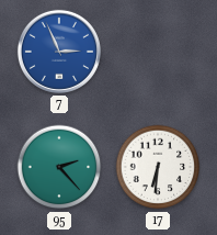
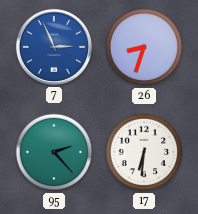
26: none -> 8:33 (144, 47)
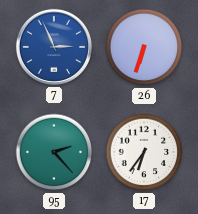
26: 8:33 -> 6:33 (144, 47)
17: 6:31 -> 6:36 (144, 152)
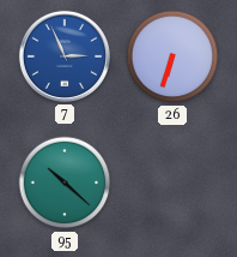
95: 2:23 -> 10:22 (65, 183)
17: 6:36 -> none (144, 152)
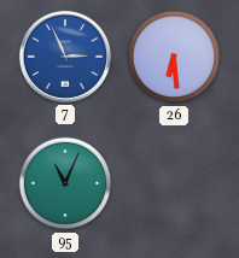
26: 6:33 -> 6:29 (174, 57)
95: 10:22 -> 11:04 (65, 183)
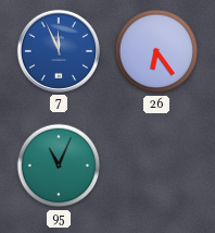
7: 2:56 -> 11:56 (59, 51)
26: 6:29 -> 6:24 (156, 51)
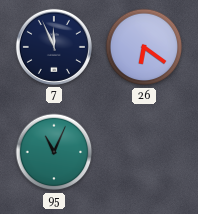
7 dial: blue -> navy (54, 47)
26: 6:24 -> 6:21 (144, 47)
